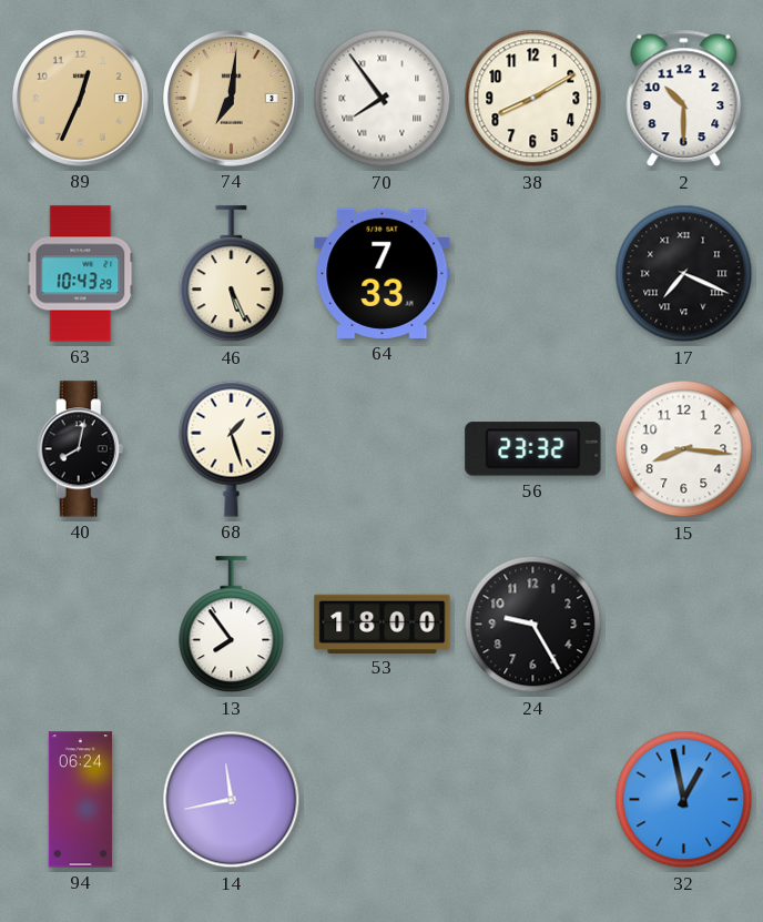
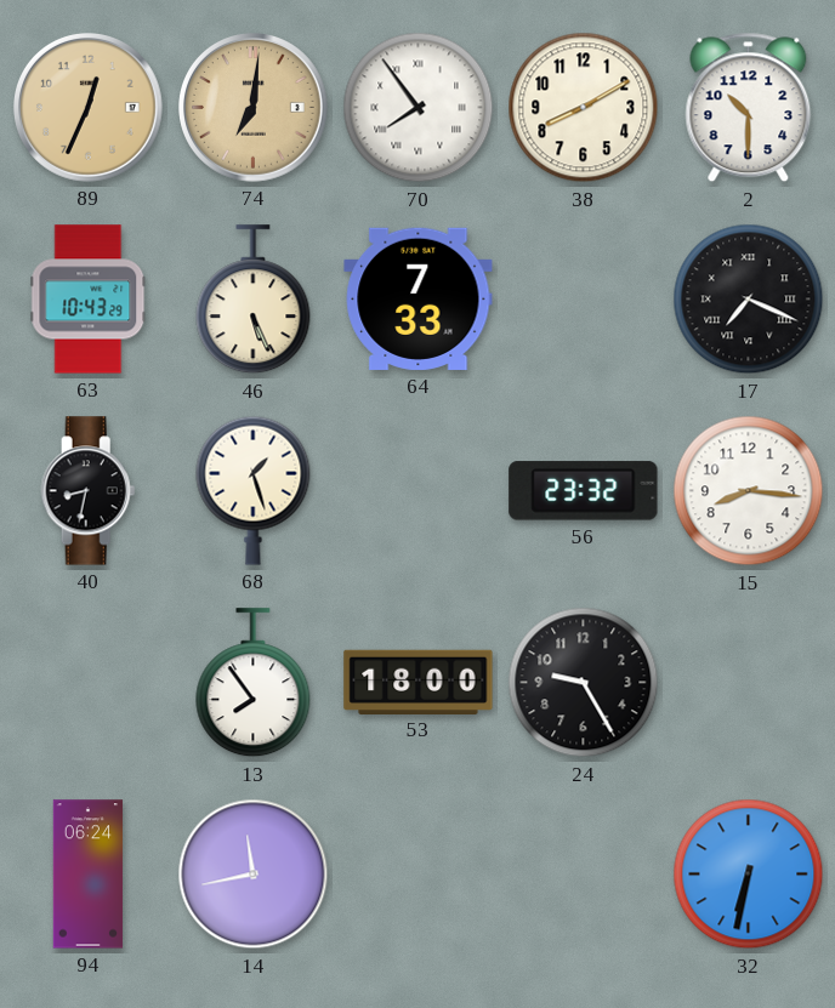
40: 8:02 -> 8:32 (89, 491)
32: 12:58 -> 6:32 (749, 875)
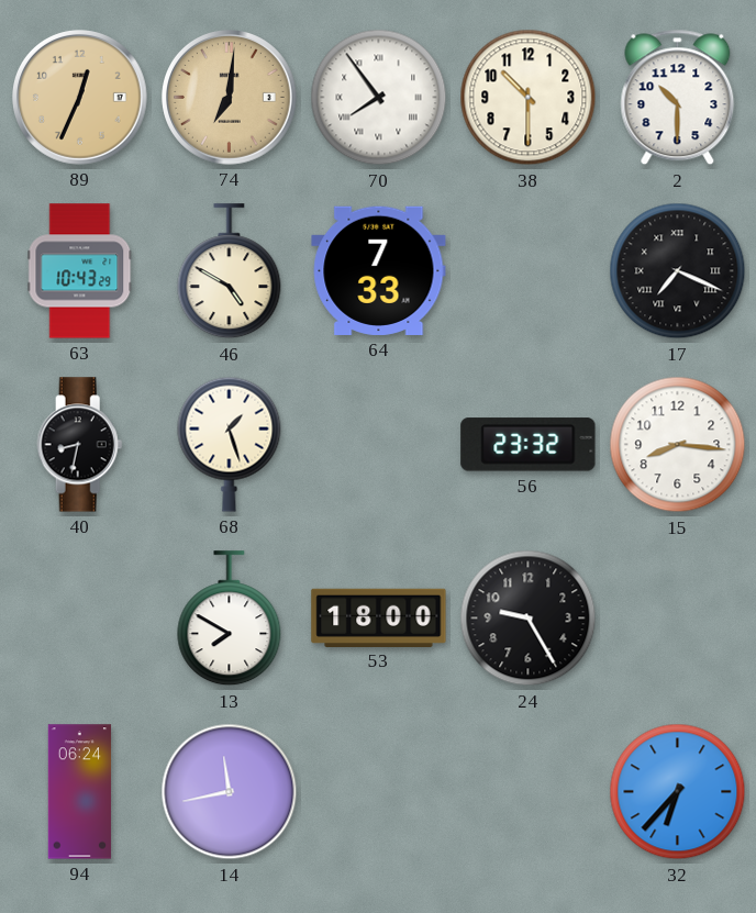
38: 8:10 -> 10:30 (529, 98)
46: 5:26 -> 4:50 (230, 271)
13: 7:54 -> 7:50 (230, 619)
32: 6:32 -> 6:37 (678, 792)
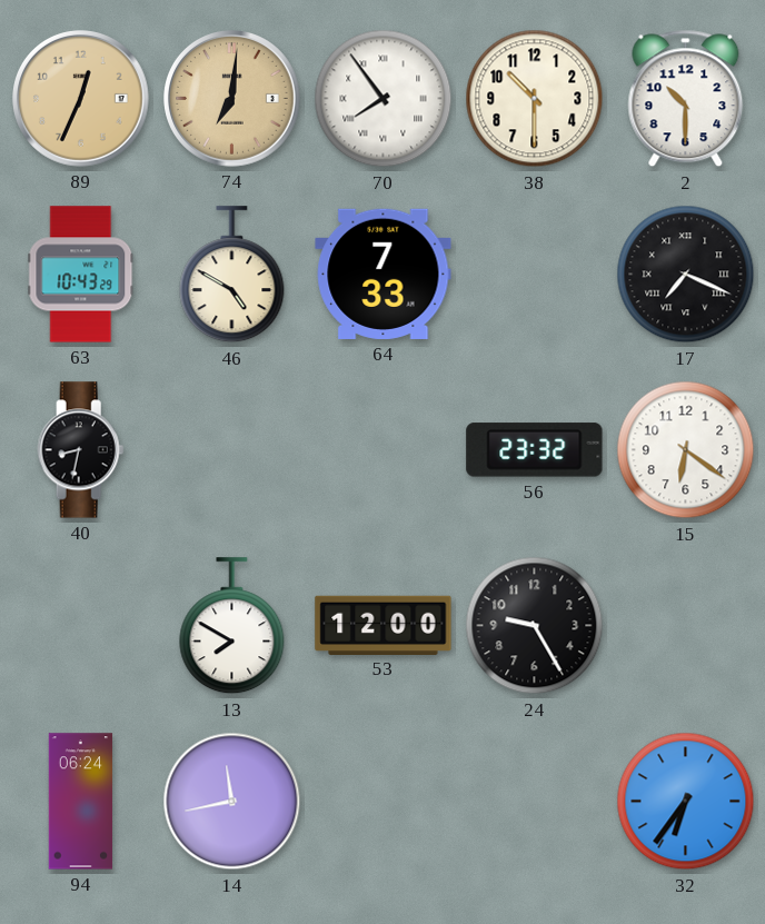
68: 1:27 -> none (230, 444)
15: 8:16 -> 6:21 (686, 450)
53: 18:00 -> 12:00 (384, 625)
32: 6:37 -> 6:36 (686, 802)
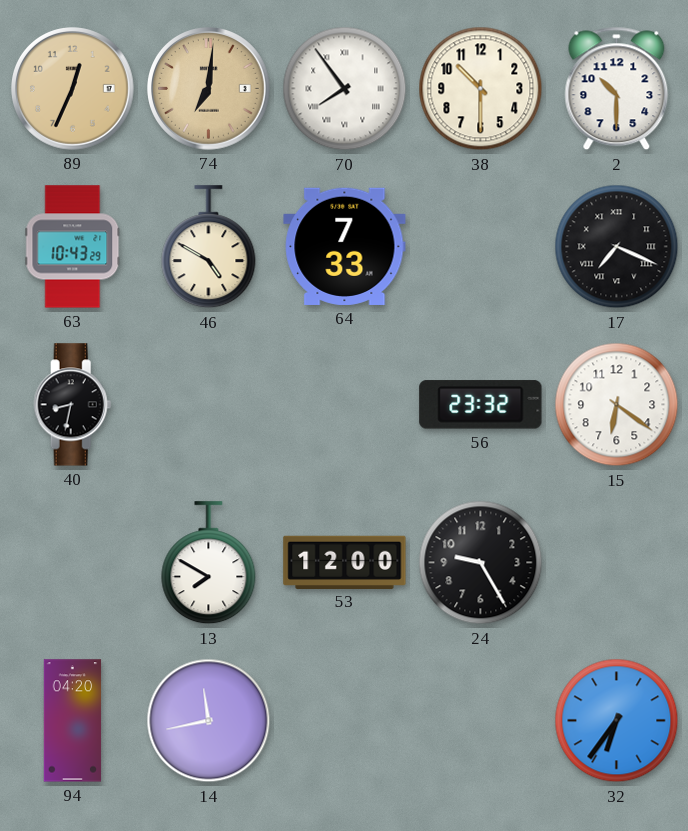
94: 06:24 -> 04:20 (73, 721)
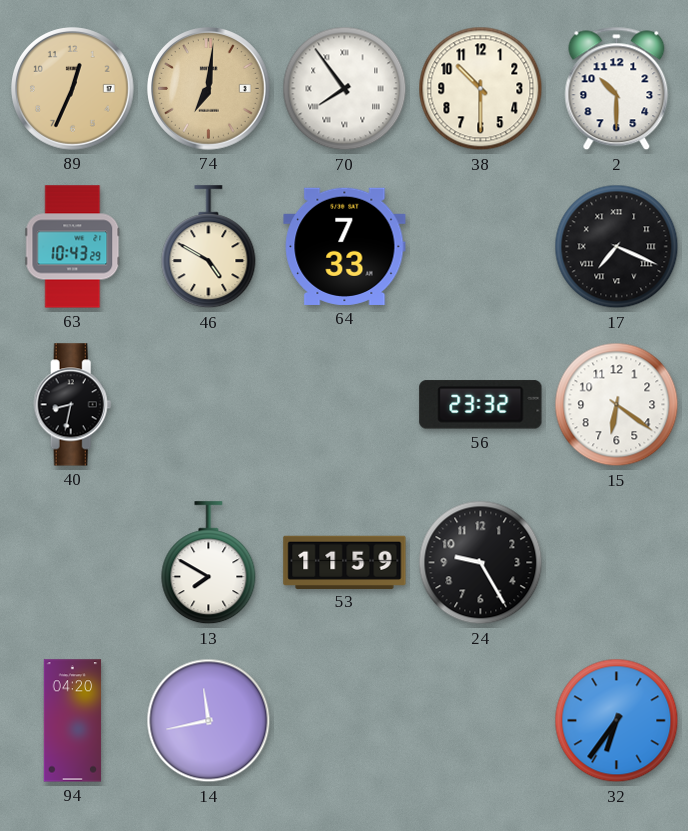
53: 12:00 -> 11:59 (345, 562)
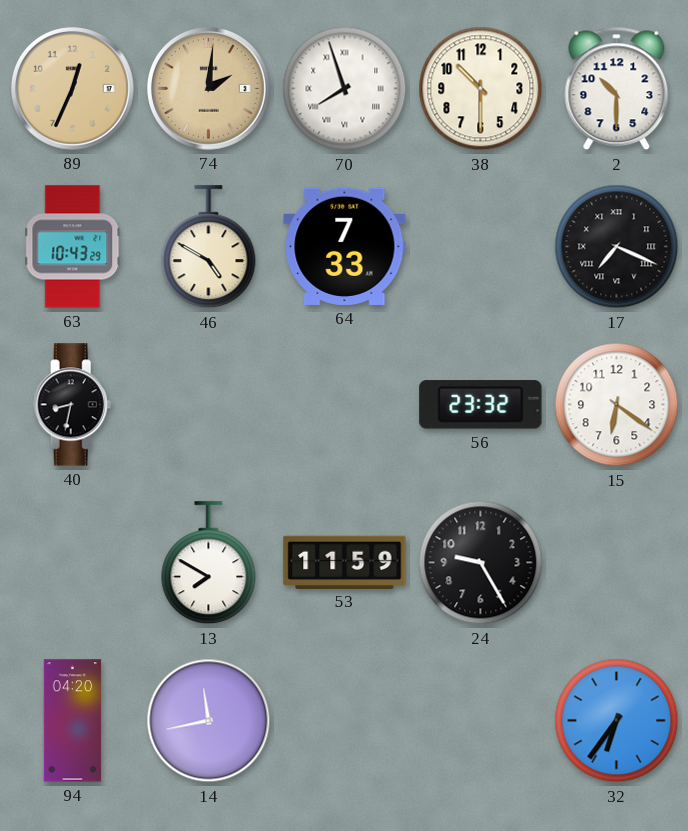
74: 7:01 -> 2:01 (209, 89)
70: 7:54 -> 7:57 (345, 89)
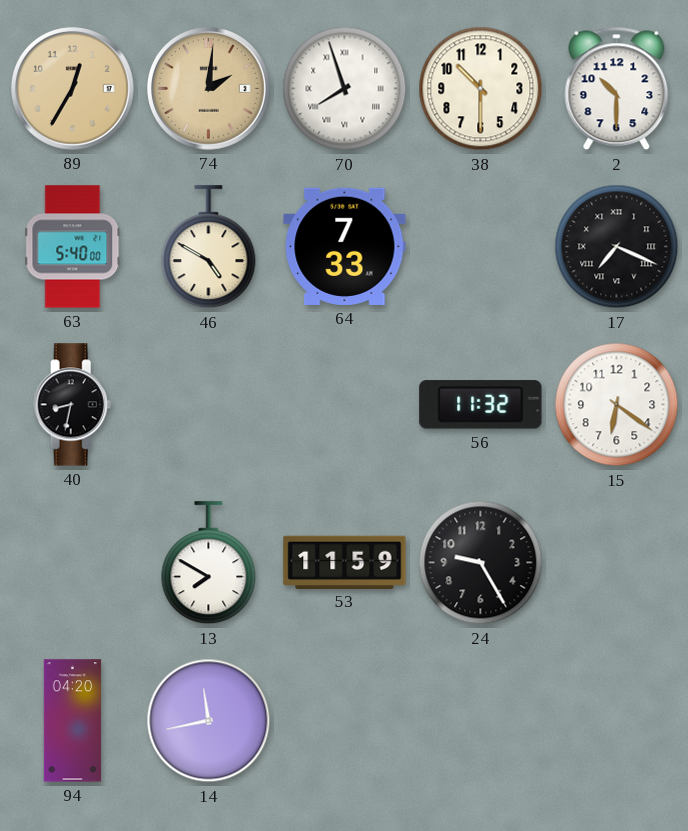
89: 12:34 -> 12:35 (73, 89)
63: 10:43 -> 5:40 (73, 247)
56: 23:32 -> 11:32 (481, 405)
32: 6:36 -> none (617, 721)
